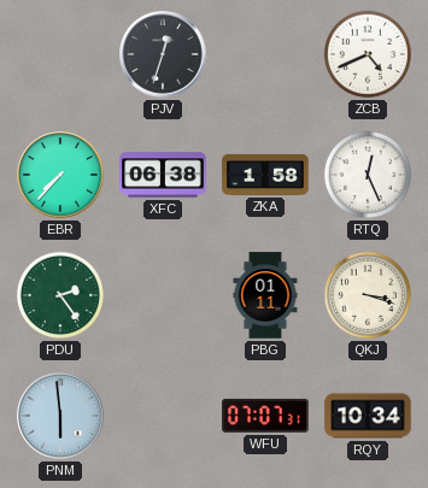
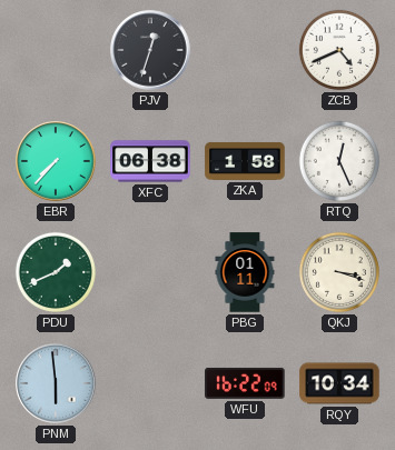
PDU: 2:24 -> 1:41 (56, 272)
WFU: 07:07 -> 16:22 (245, 383)
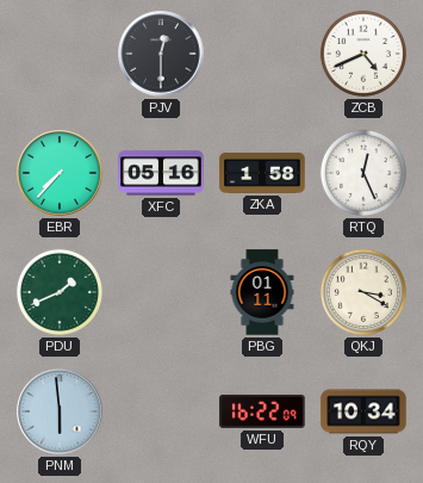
PJV: 12:33 -> 12:30 (161, 54)
XFC: 06:38 -> 05:16 (161, 173)
QKJ: 3:18 -> 3:20 (363, 292)
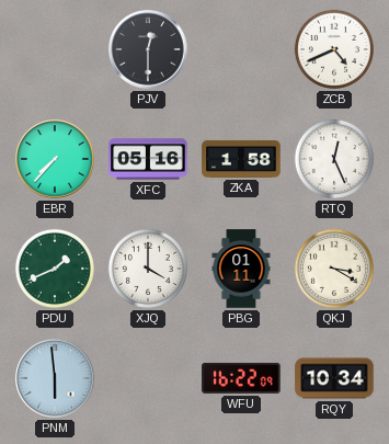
XJQ: none -> 4:00 (148, 269)
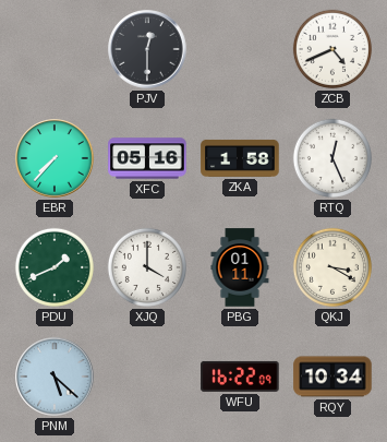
PNM: 5:59 -> 5:22 (55, 377)
